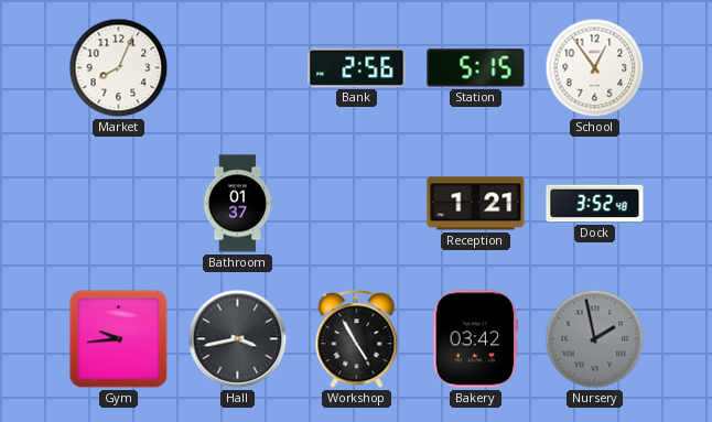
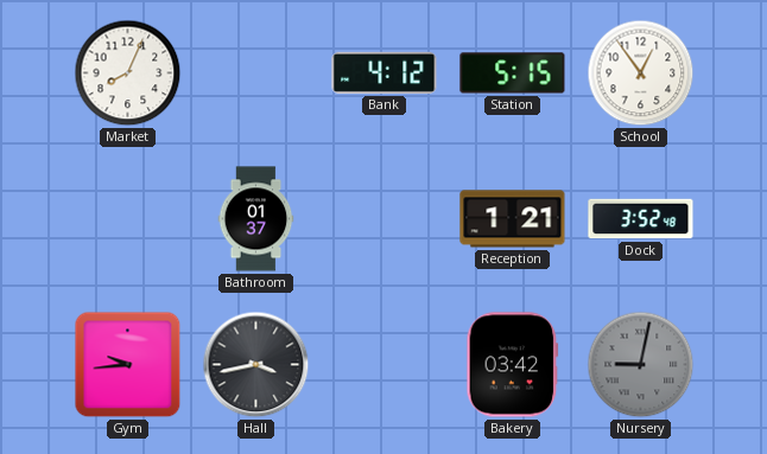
Bank: 2:56 -> 4:12 (385, 72)
Workshop: 4:55 -> none (357, 339)
Nursery: 1:58 -> 9:02 (641, 365)
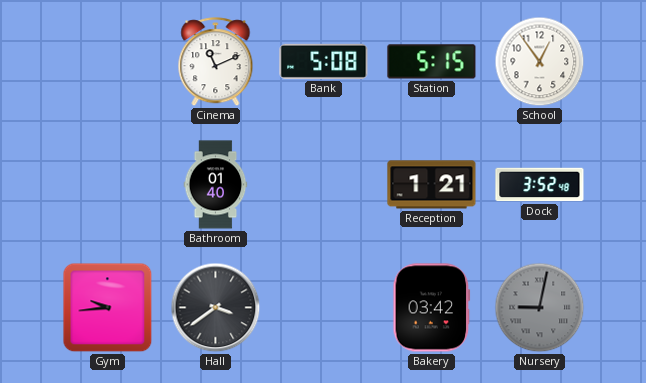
Market: 8:04 -> none (128, 73)
Cinema: none -> 11:11 (216, 62)
Bank: 4:12 -> 5:08 (324, 61)
Bathroom: 01:37 -> 01:40 (216, 185)
Hall: 3:43 -> 3:39 (216, 308)
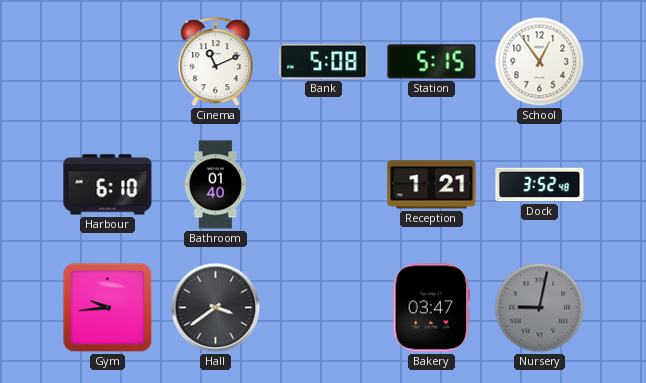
Harbour: none -> 6:10 (108, 185)
Bakery: 03:42 -> 03:47 (432, 308)
